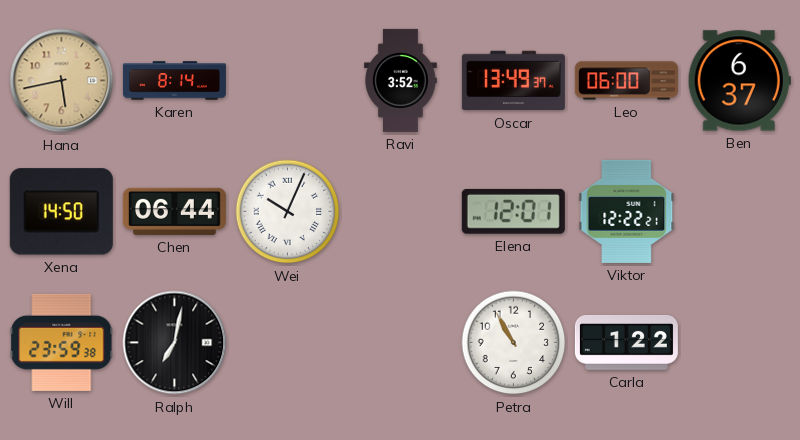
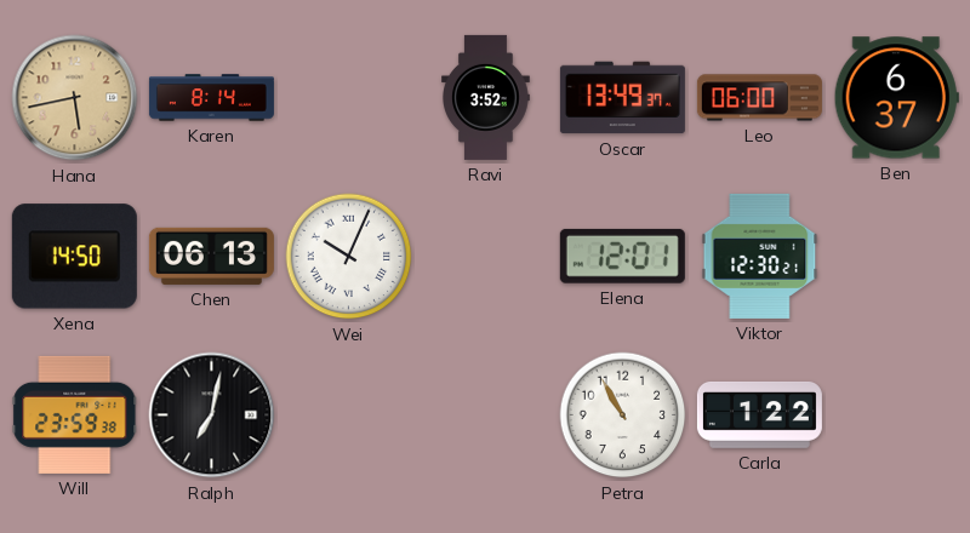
Chen: 06:44 -> 06:13 (211, 256)
Viktor: 12:22 -> 12:30 (760, 256)
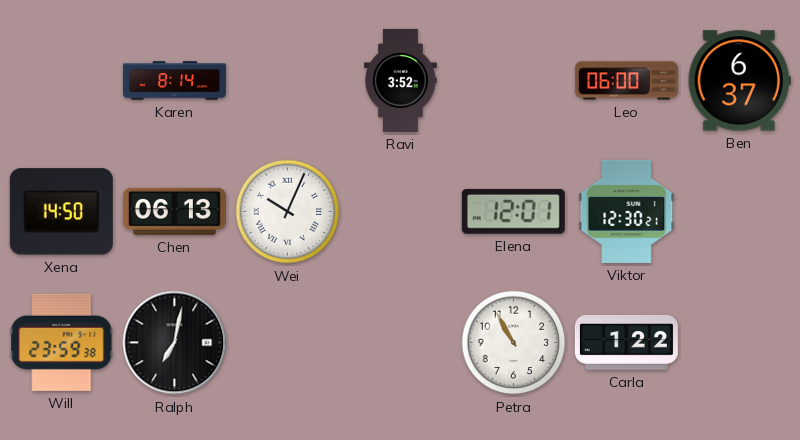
Hana: 5:43 -> none (75, 98)
Oscar: 13:49 -> none (622, 98)
